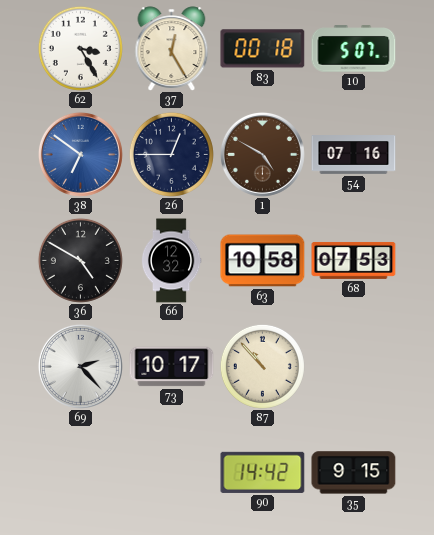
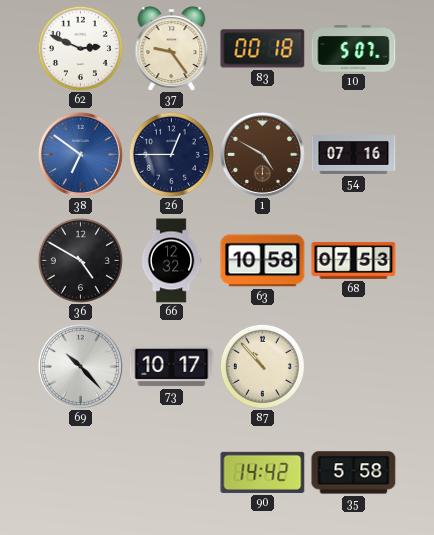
62: 3:25 -> 2:49 (80, 48)
37: 12:25 -> 9:24 (172, 49)
69: 2:23 -> 10:23 (80, 366)
35: 9:15 -> 5:58 (354, 473)
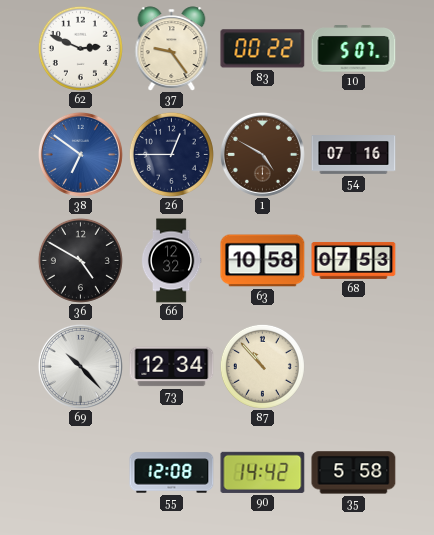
83: 00:18 -> 00:22 (263, 49)
73: 10:17 -> 12:34 (172, 367)
55: none -> 12:08 (172, 473)
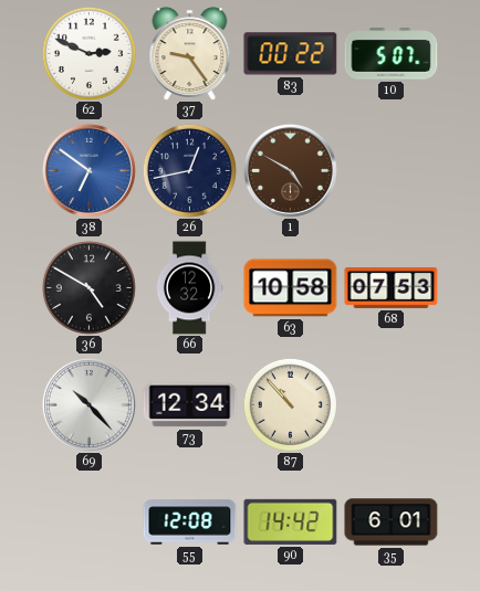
26: 12:45 -> 12:43 (189, 170)
54: 07:16 -> none (354, 155)
35: 5:58 -> 6:01 (392, 523)
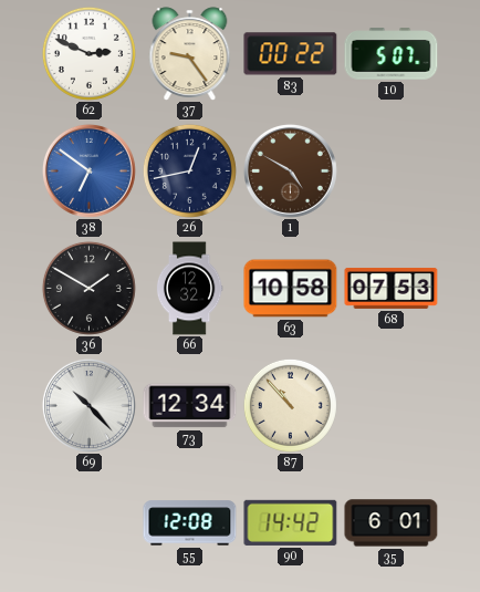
36: 4:50 -> 1:50 (88, 288)
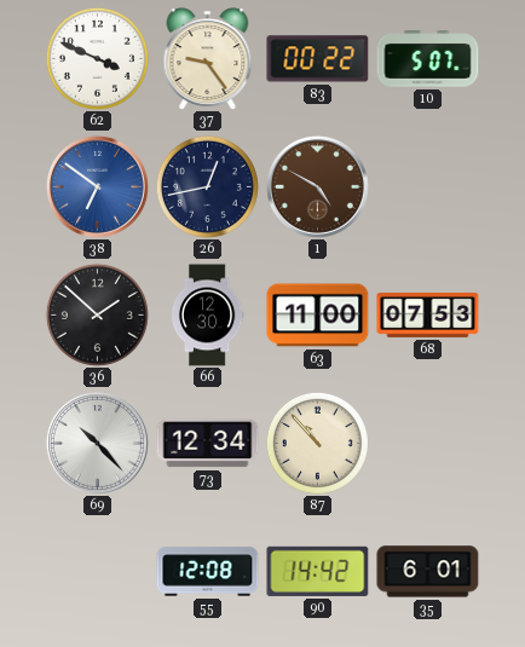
62: 2:49 -> 3:49 (97, 58)
36: 1:50 -> 1:52 (97, 314)
66: 12:32 -> 12:30 (207, 316)
63: 10:58 -> 11:00 (318, 316)
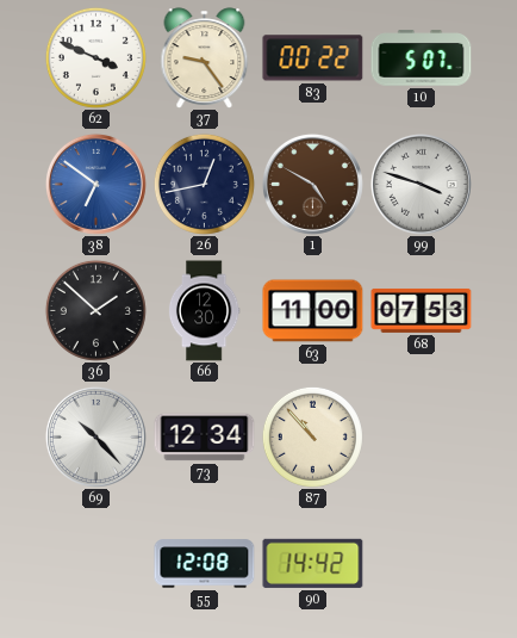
99: none -> 3:48 (421, 184)
35: 6:01 -> none (428, 572)
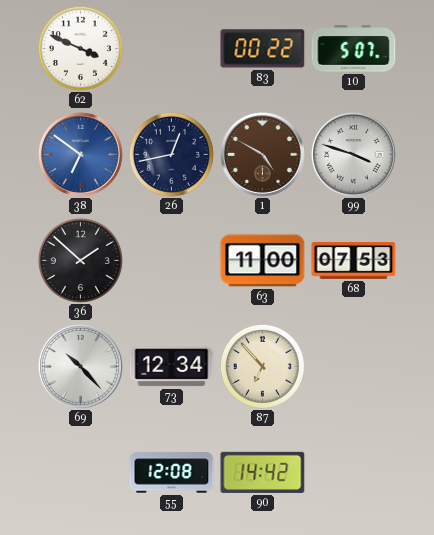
37: 9:24 -> none (205, 58)
66: 12:30 -> none (204, 311)
87: 10:53 -> 6:53 (262, 366)
